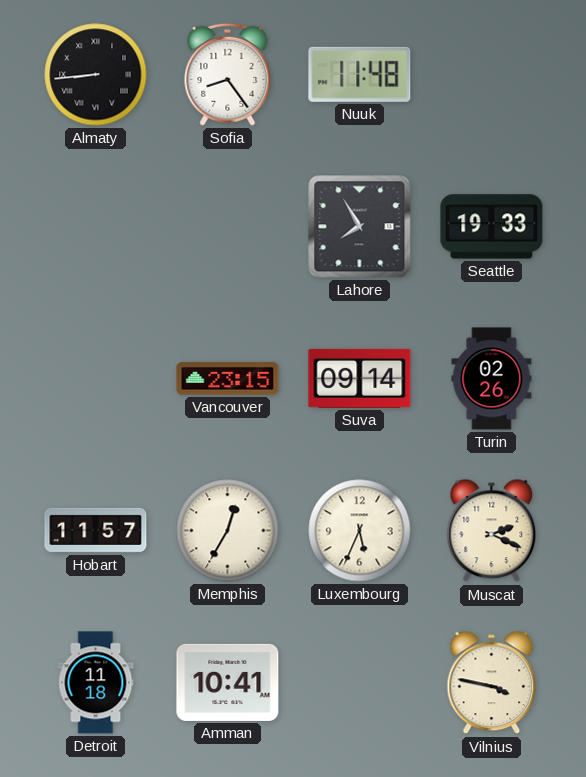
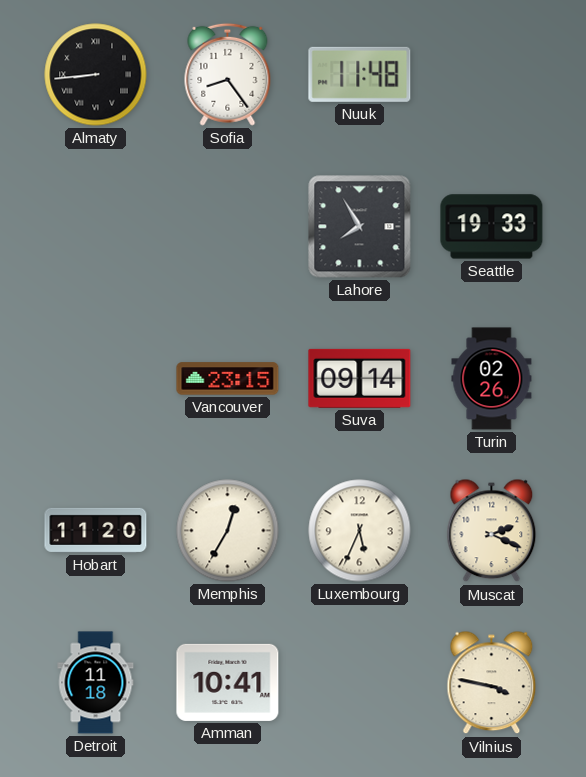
Hobart: 11:57 -> 11:20 (96, 530)
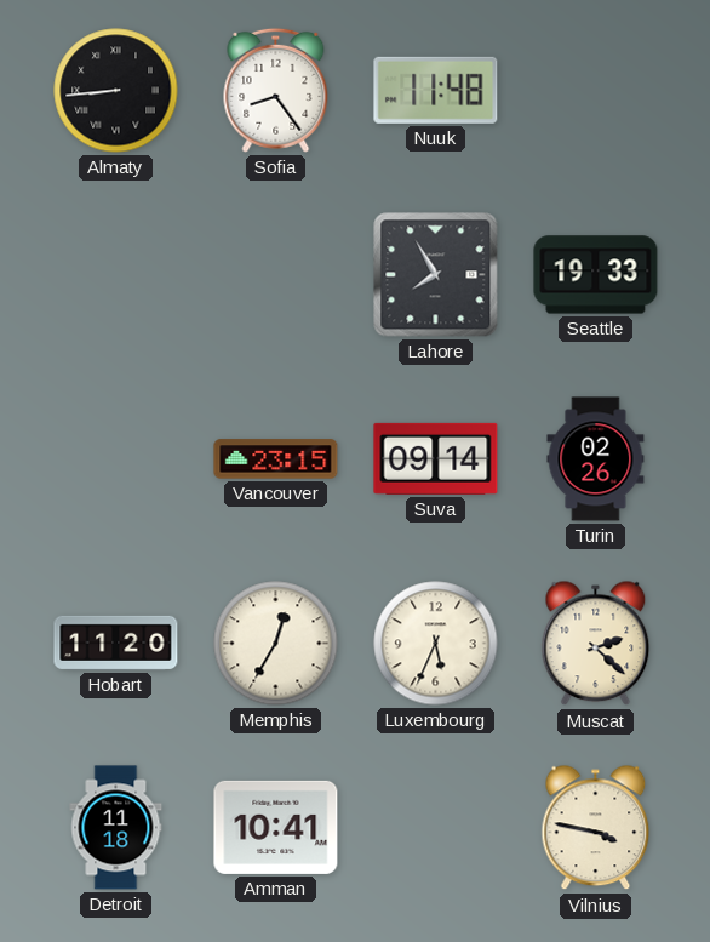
Muscat: 2:19 -> 2:22 (596, 644)
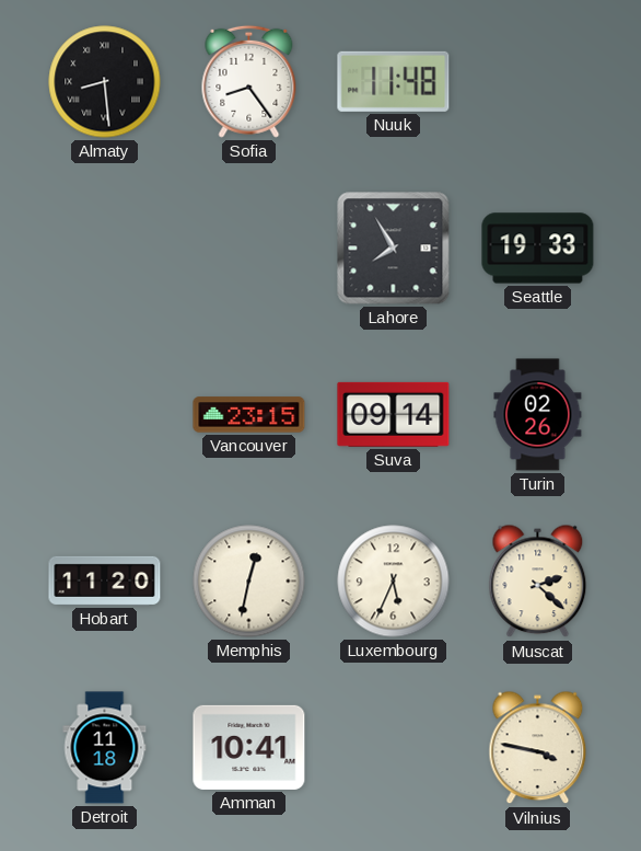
Almaty: 8:44 -> 8:29 (105, 82)
Memphis: 12:35 -> 12:32 (249, 582)
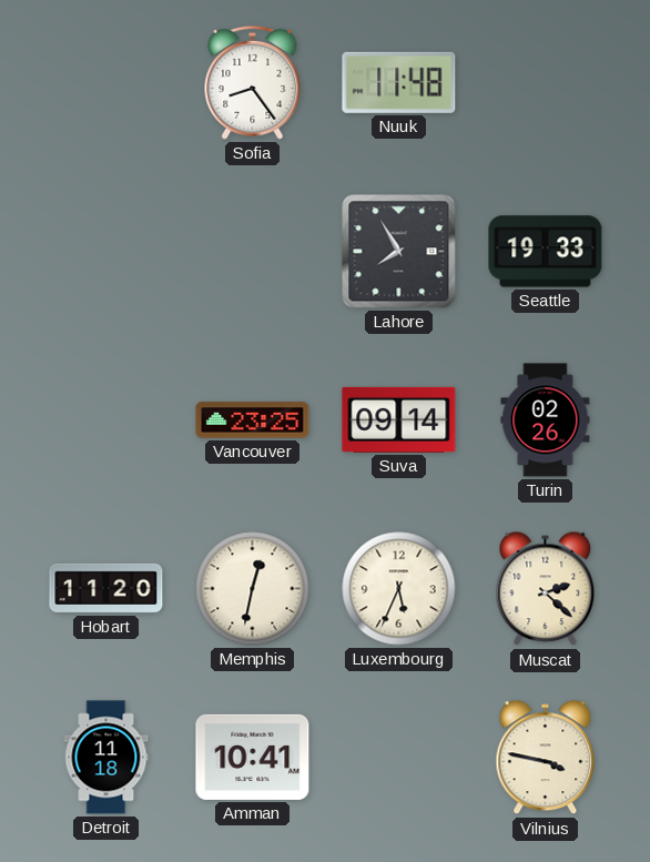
Almaty: 8:29 -> none (105, 82)
Vancouver: 23:15 -> 23:25 (253, 420)
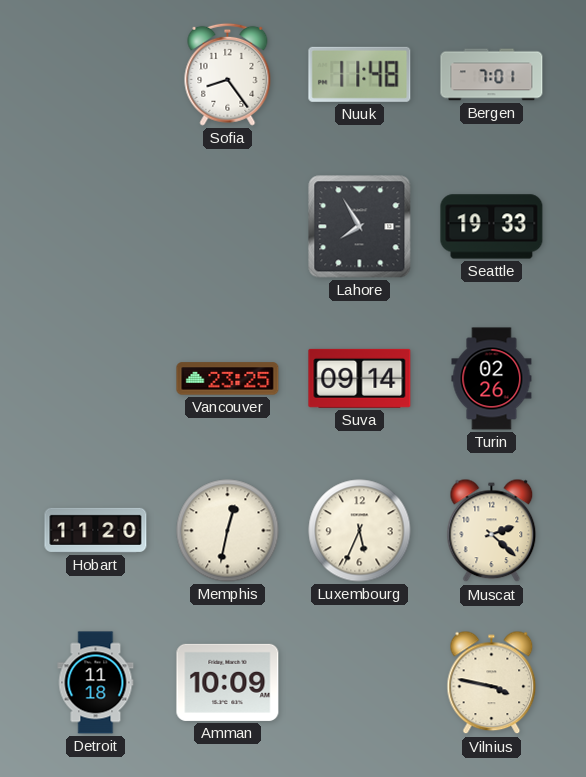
Bergen: none -> 7:01 (492, 75)
Amman: 10:41 -> 10:09 (228, 682)
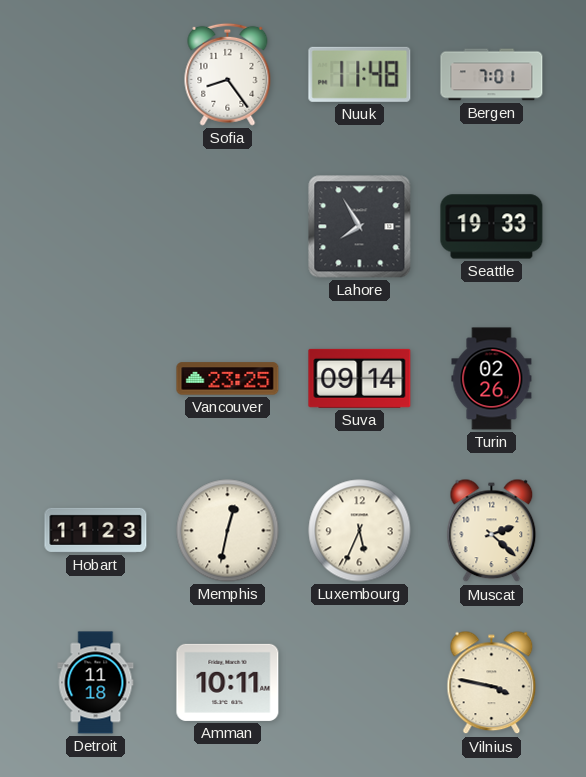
Hobart: 11:20 -> 11:23 (96, 530)
Amman: 10:09 -> 10:11 (228, 682)
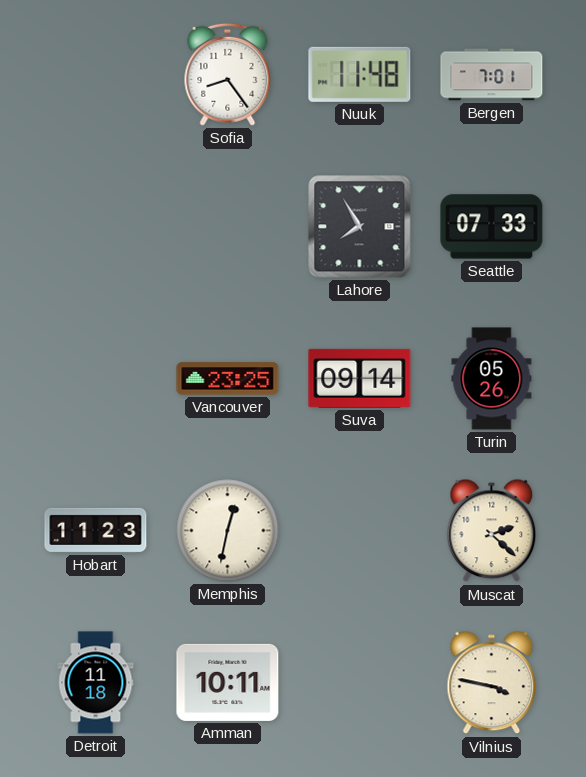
Seattle: 19:33 -> 07:33 (492, 227)
Turin: 02:26 -> 05:26 (492, 379)
Luxembourg: 5:34 -> none (360, 531)
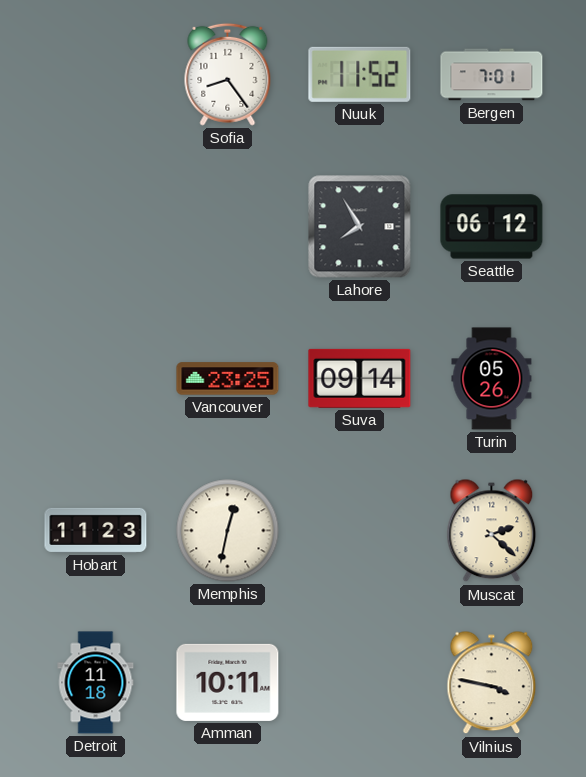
Nuuk: 11:48 -> 11:52 (360, 74)
Seattle: 07:33 -> 06:12 (492, 227)
